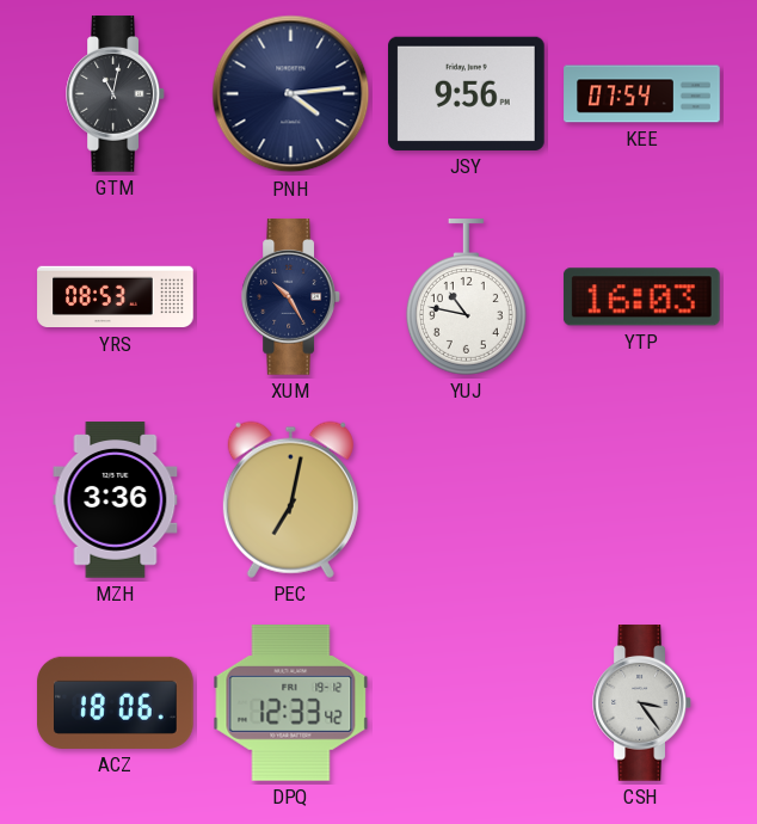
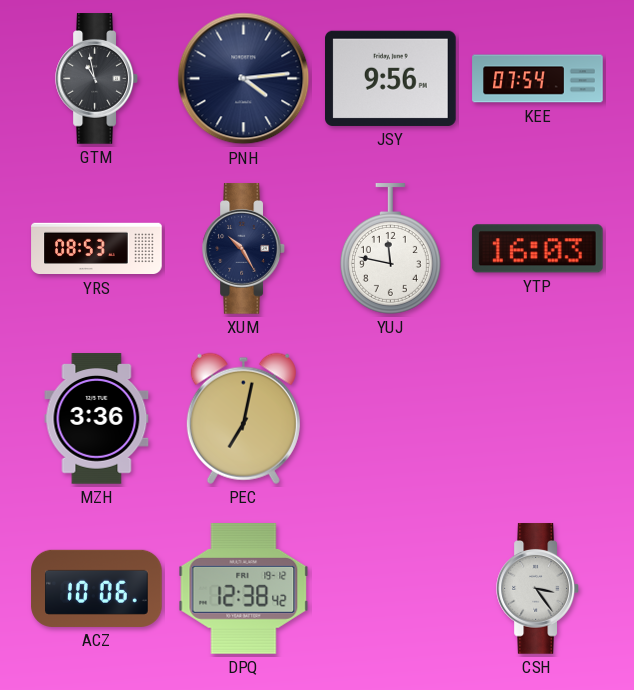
GTM: 11:02 -> 10:58 (97, 79)
YUJ: 10:47 -> 11:47 (390, 249)
ACZ: 18:06 -> 10:06 (97, 588)
DPQ: 12:33 -> 12:38 (244, 589)
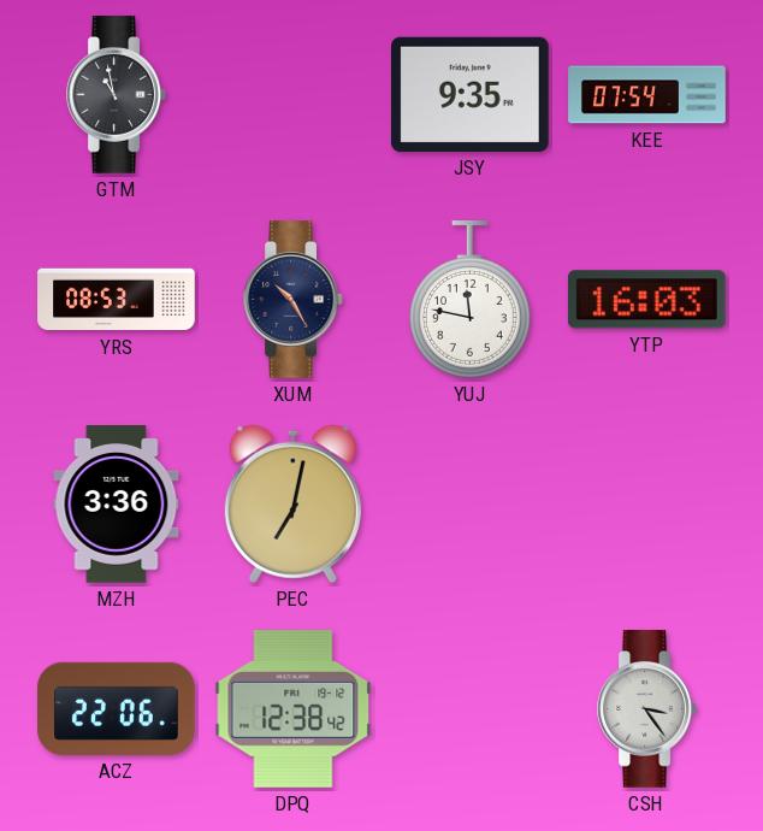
PNH: 4:14 -> none (244, 79)
JSY: 9:56 -> 9:35 (471, 94)
ACZ: 10:06 -> 22:06 (117, 708)
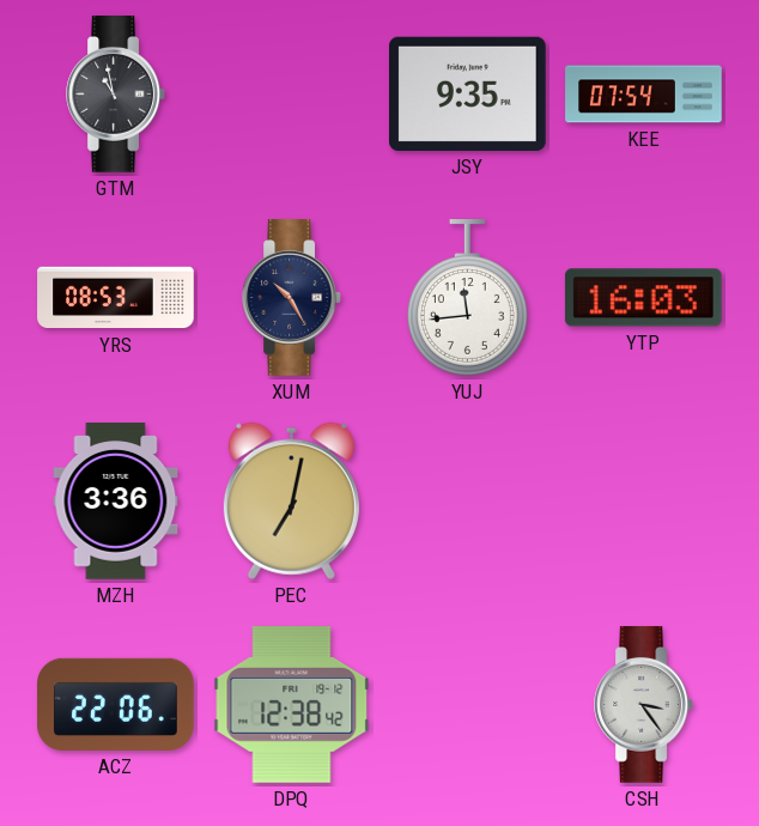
YUJ: 11:47 -> 11:44 (467, 298)
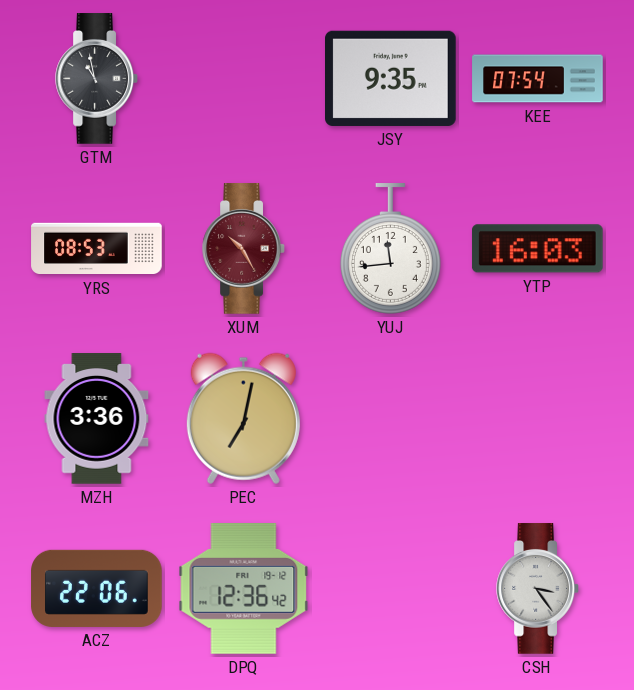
XUM dial: navy -> burgundy (244, 249)
DPQ: 12:38 -> 12:36 (244, 589)
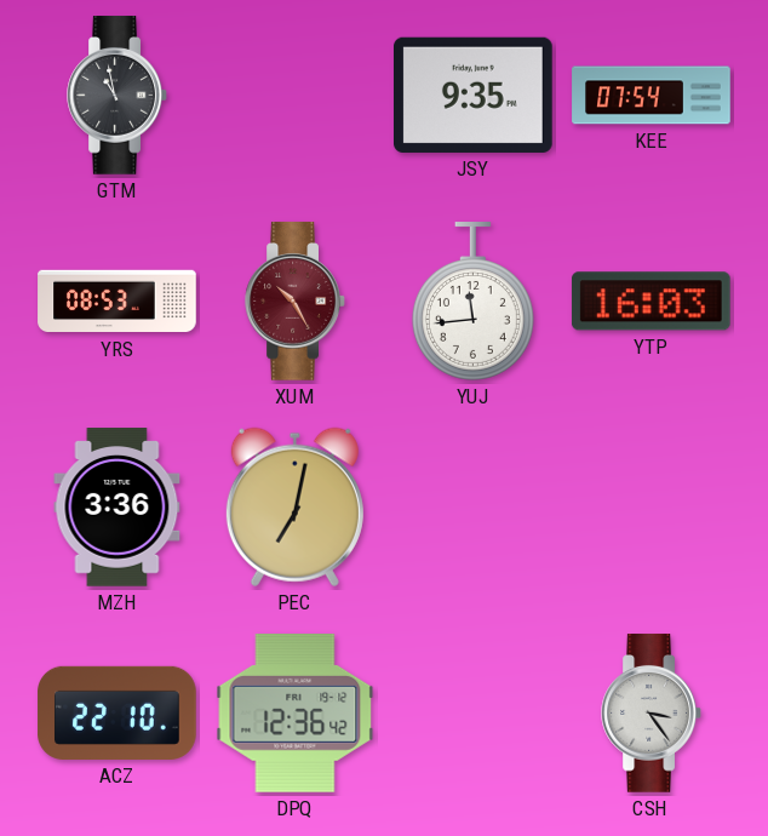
ACZ: 22:06 -> 22:10 (118, 712)
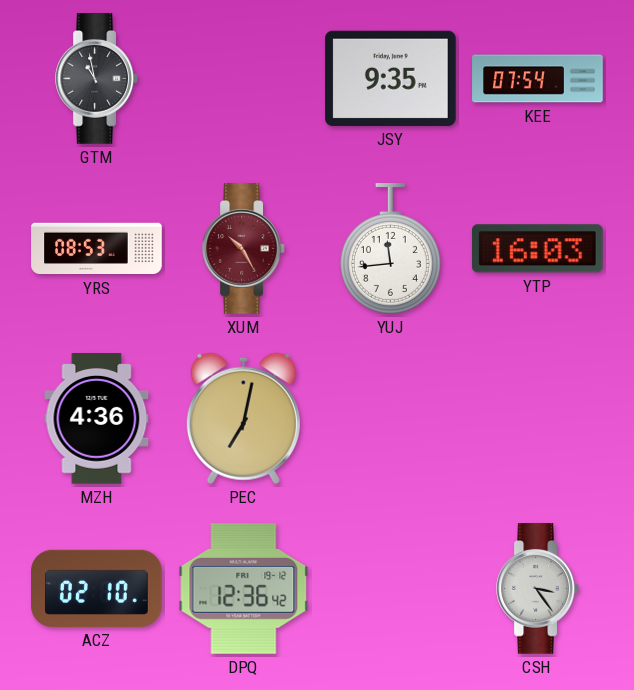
MZH: 3:36 -> 4:36 (97, 419)
ACZ: 22:10 -> 02:10 (97, 588)
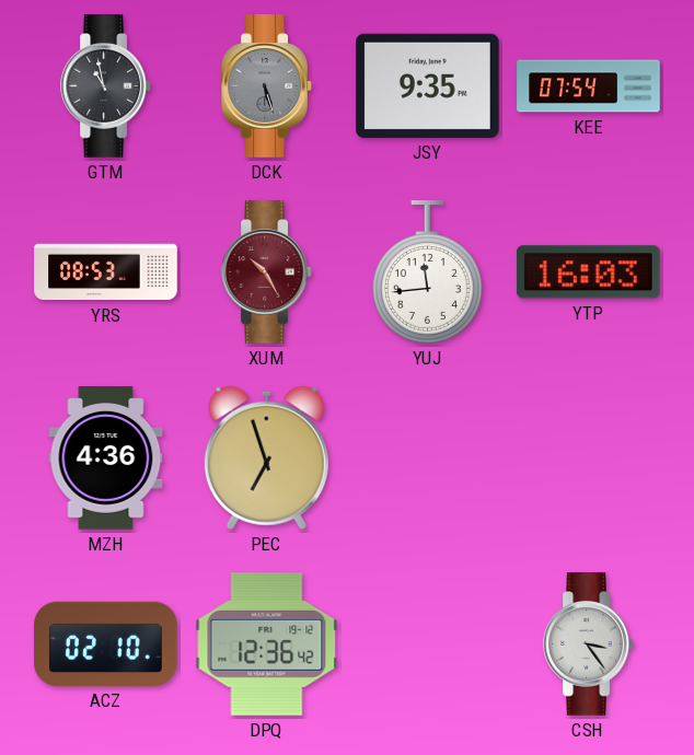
DCK: none -> 5:27 (267, 86)
PEC: 7:02 -> 6:57 (266, 457)
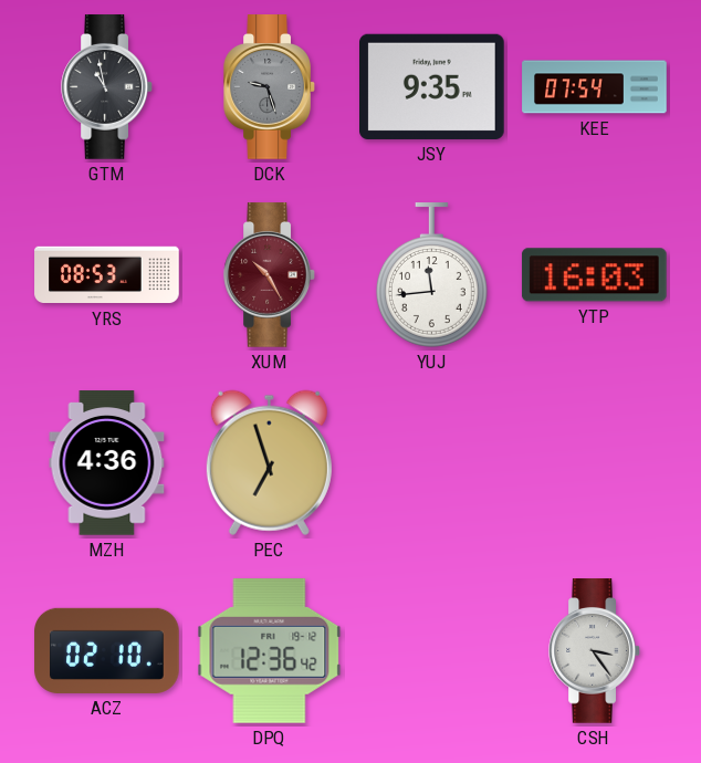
DCK: 5:27 -> 9:27 (270, 87)
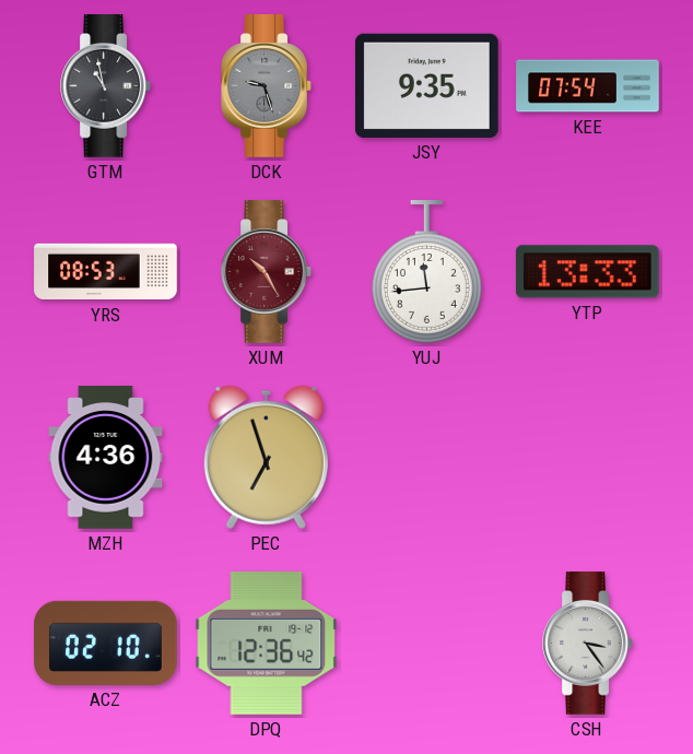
YTP: 16:03 -> 13:33 (587, 272)
